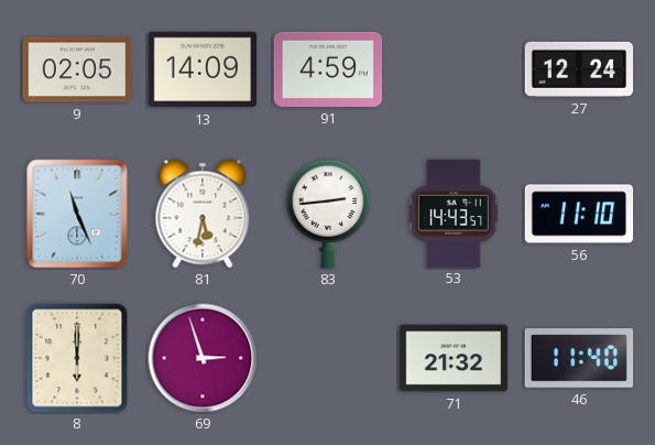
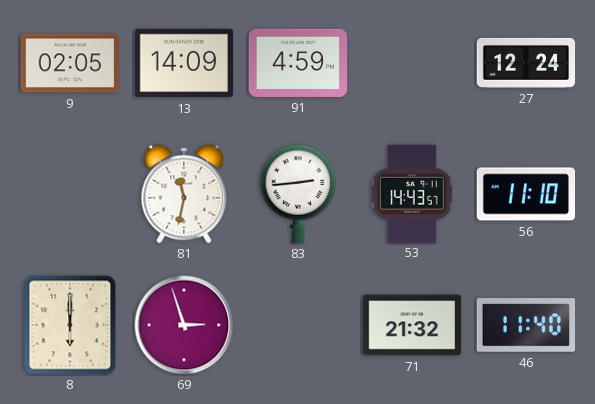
70: 11:26 -> none (77, 214)
81: 5:32 -> 11:32 (184, 194)
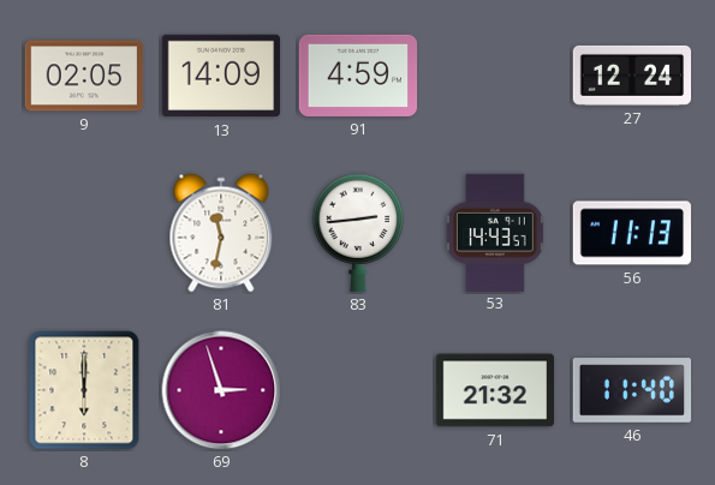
56: 11:10 -> 11:13 (632, 233)
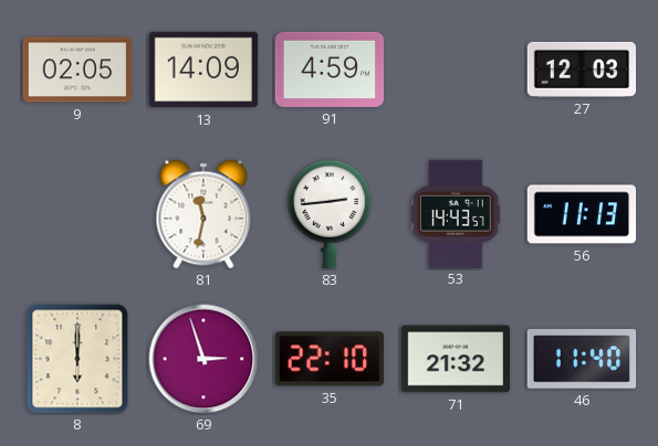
27: 12:24 -> 12:03 (582, 70)
35: none -> 22:10 (328, 359)
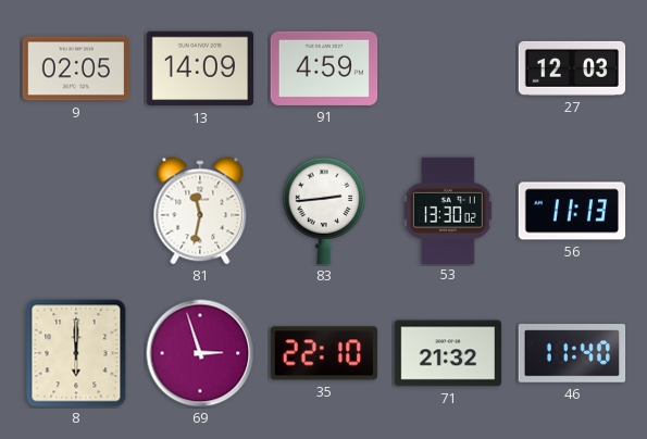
53: 14:43 -> 13:30 (448, 210)
